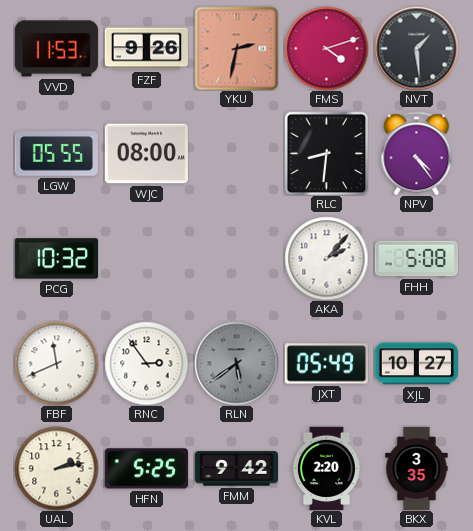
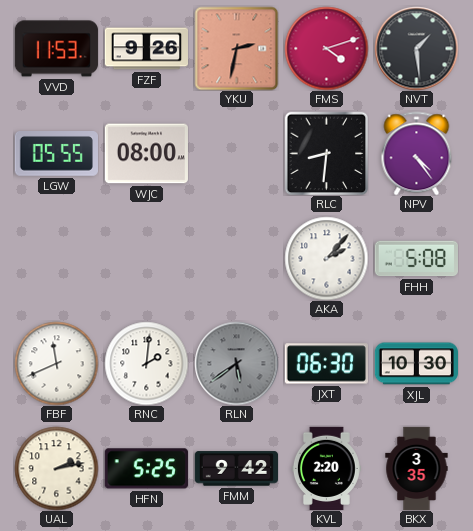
PCG: 10:32 -> none (56, 259)
RNC: 2:54 -> 2:01 (146, 363)
JXT: 05:49 -> 06:30 (326, 364)
XJL: 10:27 -> 10:30 (416, 364)
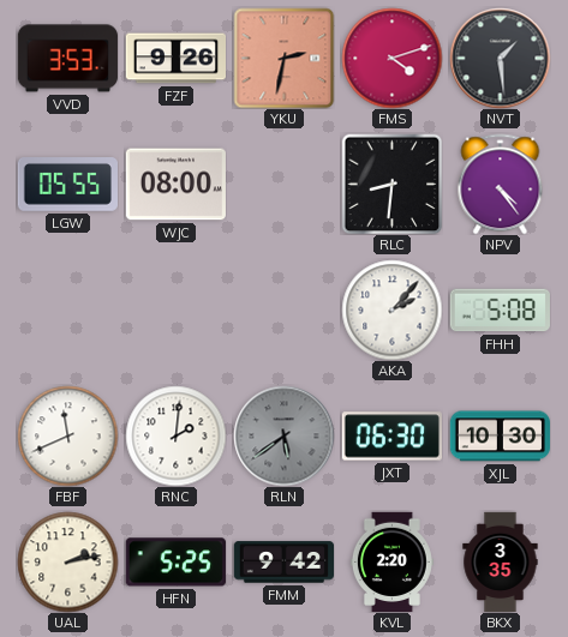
VVD: 11:53 -> 3:53 (67, 59)
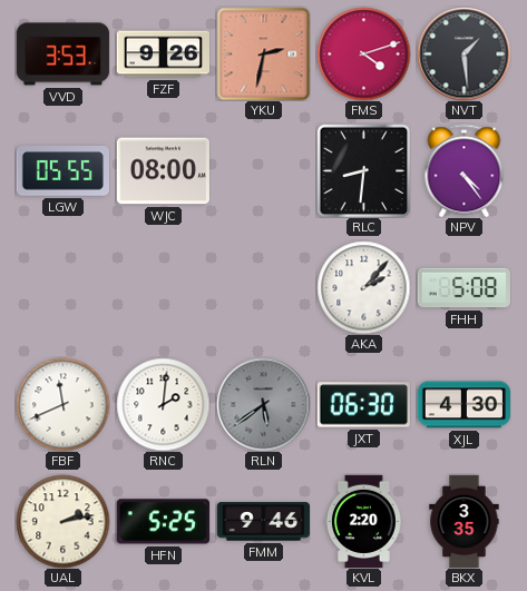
XJL: 10:30 -> 4:30 (463, 405)
FMM: 9:42 -> 9:46 (263, 522)
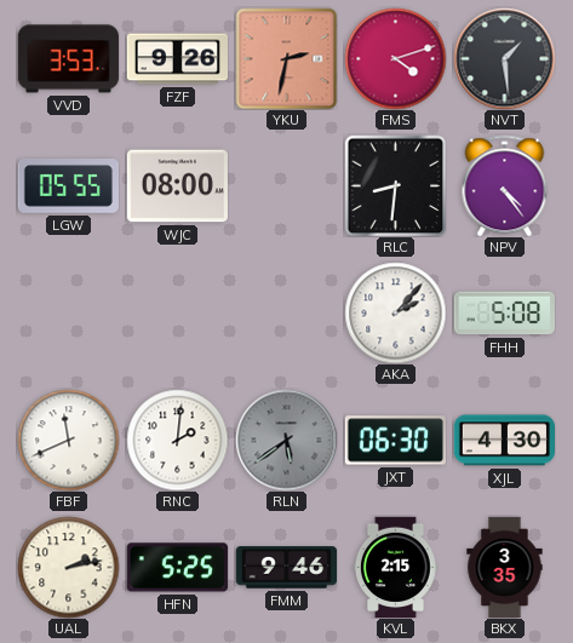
KVL: 2:20 -> 2:15 (395, 567)
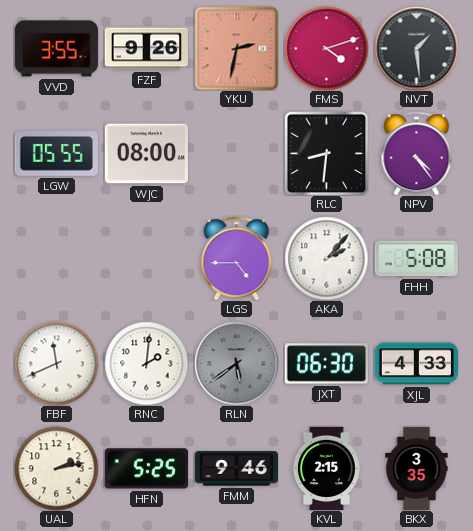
VVD: 3:53 -> 3:55 (56, 49)
LGS: none -> 4:45 (237, 258)
XJL: 4:30 -> 4:33 (416, 364)
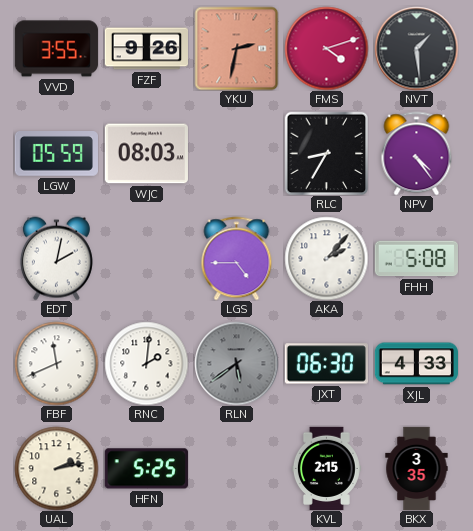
LGW: 05:55 -> 05:59 (56, 154)
WJC: 08:00 -> 08:03 (146, 154)
RLC: 8:31 -> 8:35 (326, 153)
EDT: none -> 2:02 (56, 258)
FMM: 9:46 -> none (236, 469)
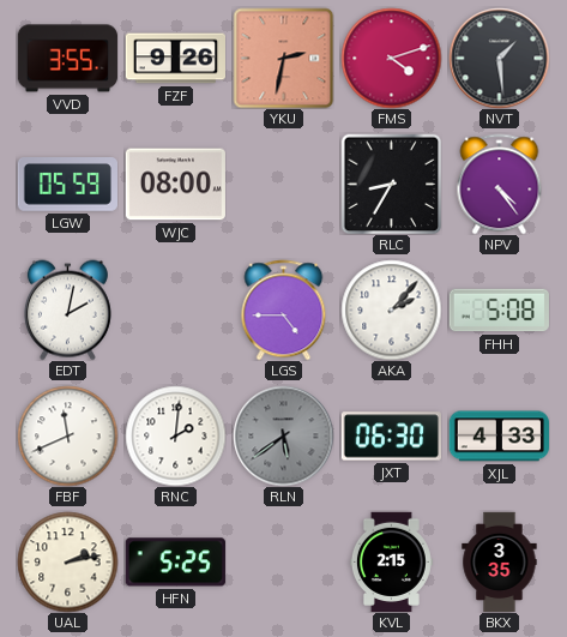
WJC: 08:03 -> 08:00 (175, 185)
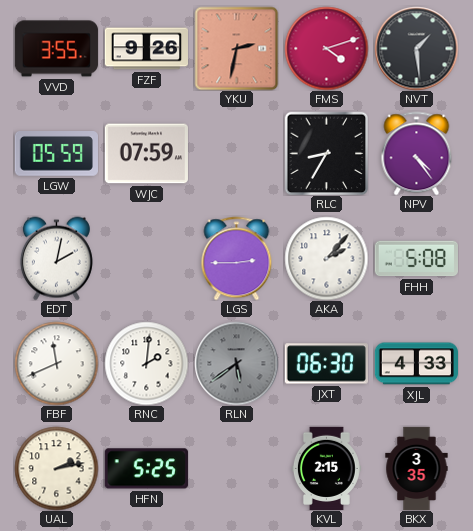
WJC: 08:00 -> 07:59 (146, 154)
LGS: 4:45 -> 2:45 (237, 258)
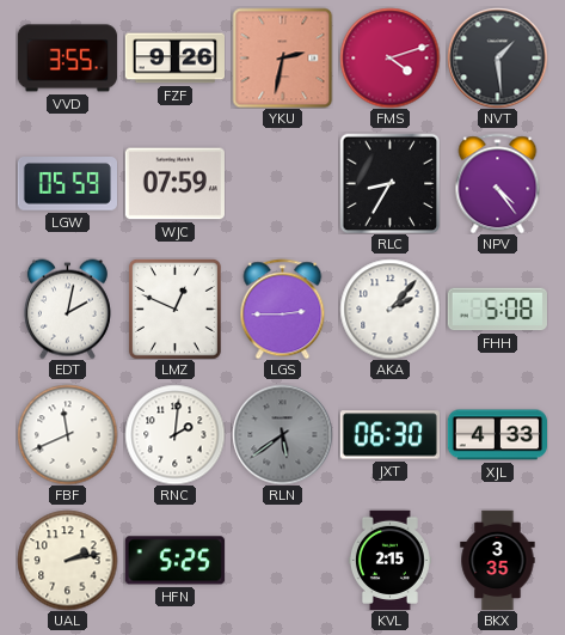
LMZ: none -> 12:49 (174, 309)
